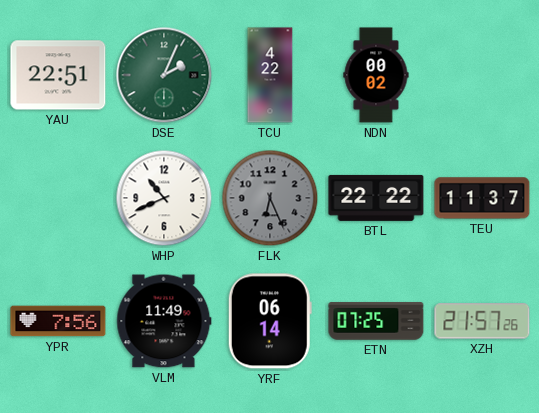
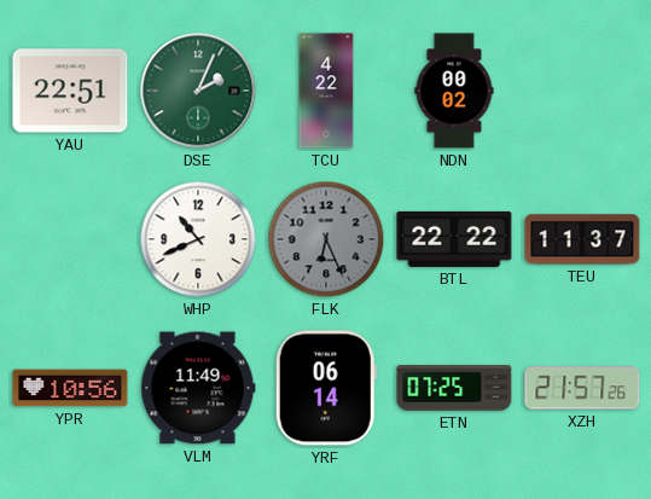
YPR: 7:56 -> 10:56 (70, 388)
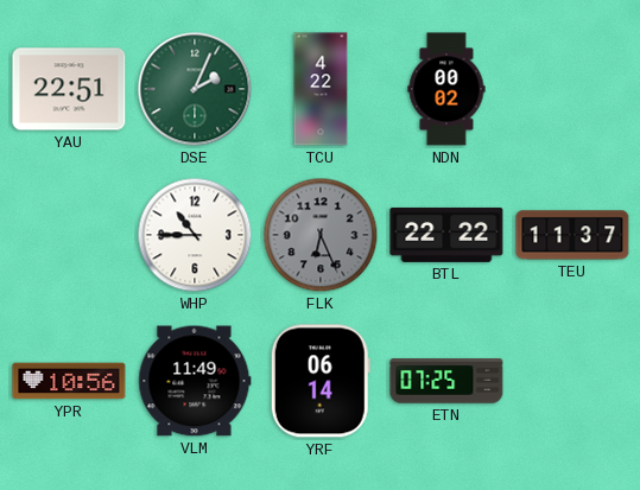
WHP: 10:41 -> 10:45 (195, 235)
XZH: 21:57 -> none (582, 388)
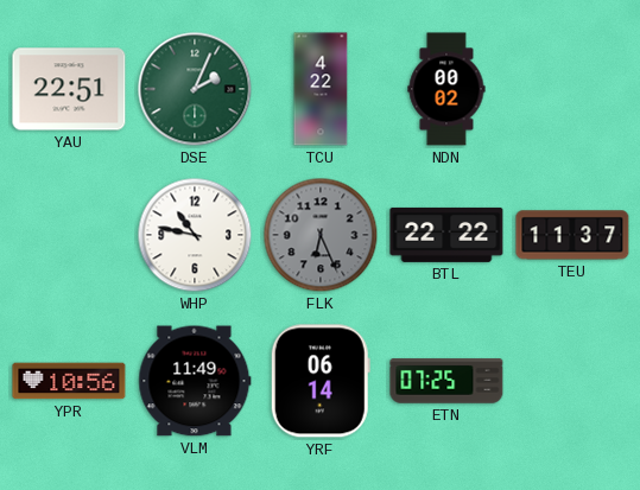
WHP: 10:45 -> 10:47 (195, 235)
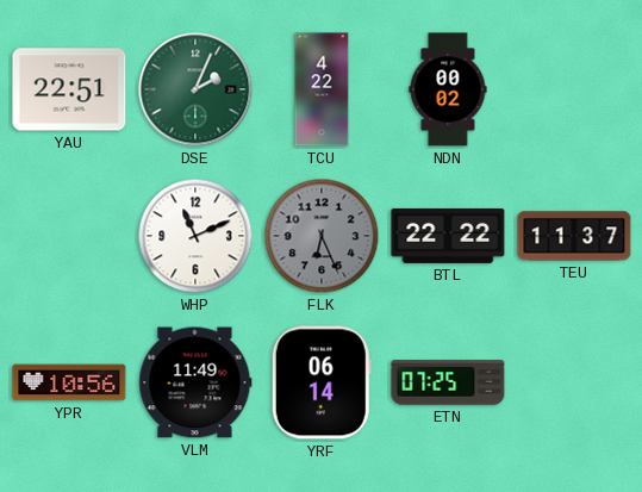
WHP: 10:47 -> 11:11 (195, 236)
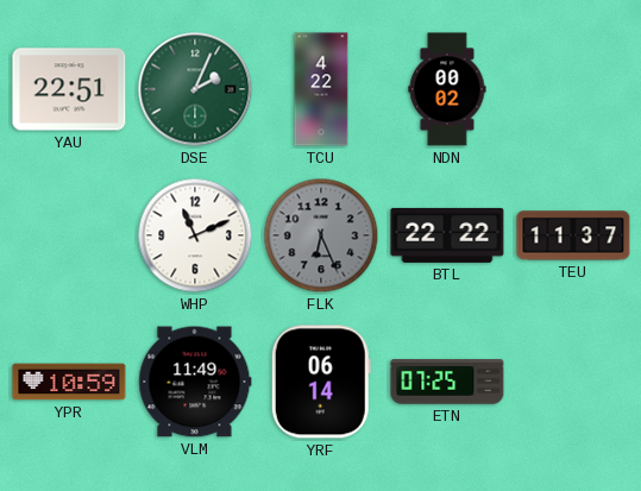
YPR: 10:56 -> 10:59 (69, 382)
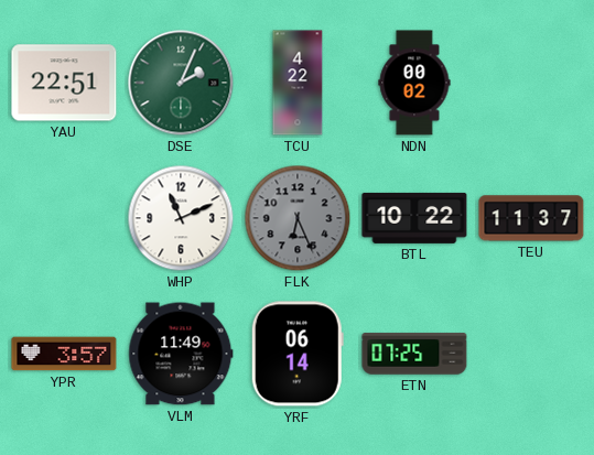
BTL: 22:22 -> 10:22 (414, 218)
YPR: 10:59 -> 3:57 (64, 354)
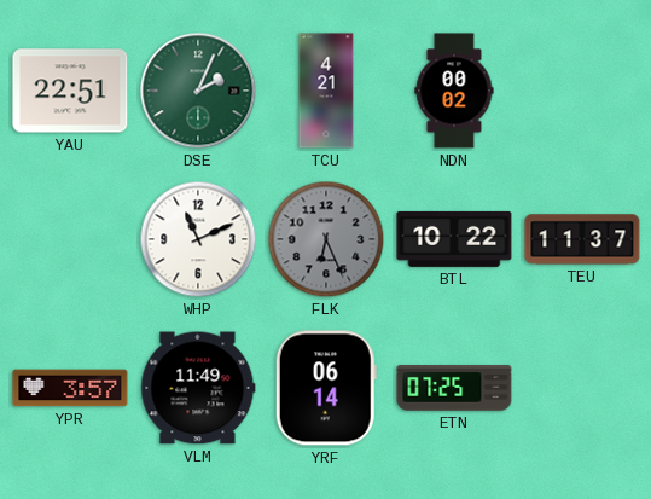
TCU: 4:22 -> 4:21 (326, 91)
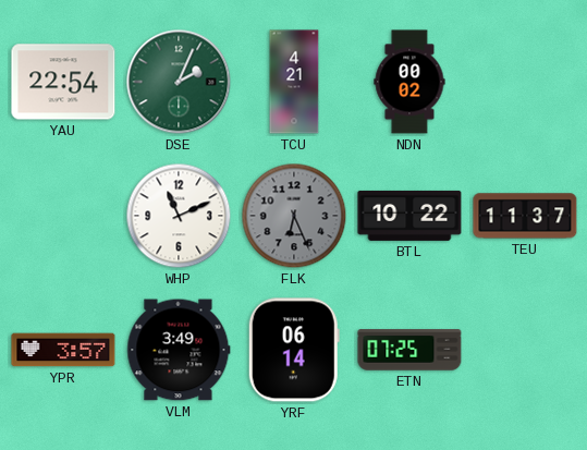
YAU: 22:51 -> 22:54 (63, 82)
VLM: 11:49 -> 3:49 (179, 350)
